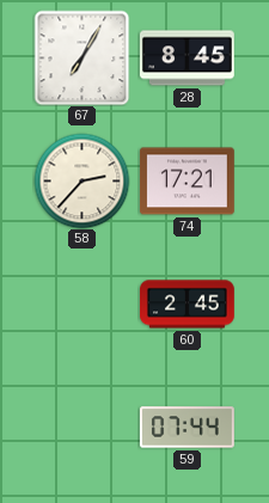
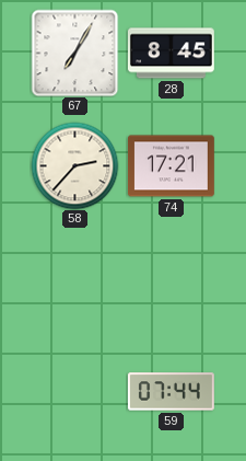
60: 2:45 -> none (188, 305)
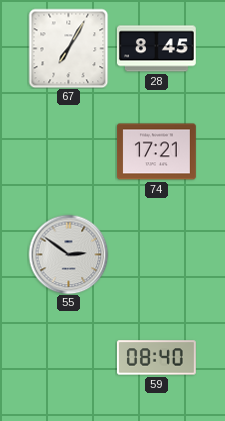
58: 2:37 -> none (74, 165)
55: none -> 2:51 (68, 254)
59: 07:44 -> 08:40 (156, 358)
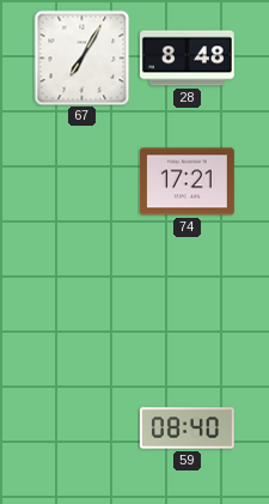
28: 8:45 -> 8:48 (187, 59)
55: 2:51 -> none (68, 254)
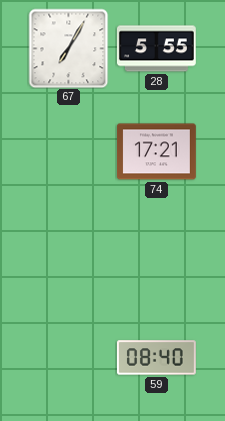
28: 8:48 -> 5:55 (156, 49)
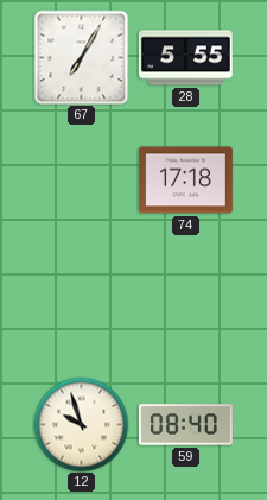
74: 17:21 -> 17:18 (186, 181)
12: none -> 9:57 (81, 424)
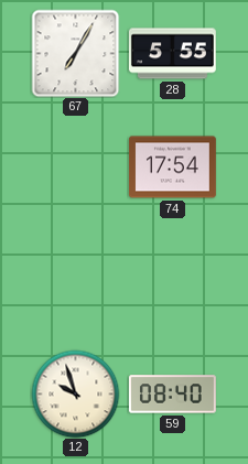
74: 17:18 -> 17:54 (173, 168)
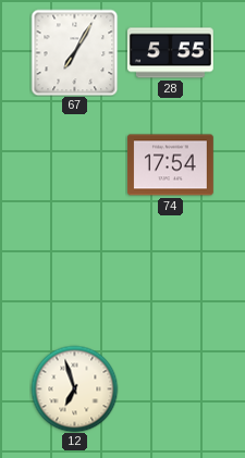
12: 9:57 -> 6:57 (74, 388)
59: 08:40 -> none (172, 395)
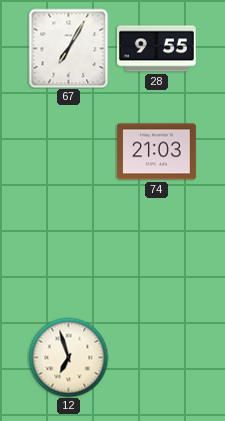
28: 5:55 -> 9:55 (156, 49)
74: 17:54 -> 21:03 (157, 152)
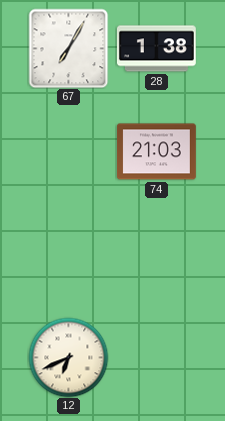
28: 9:55 -> 1:38 (156, 49)
12: 6:57 -> 6:41 (68, 357)
